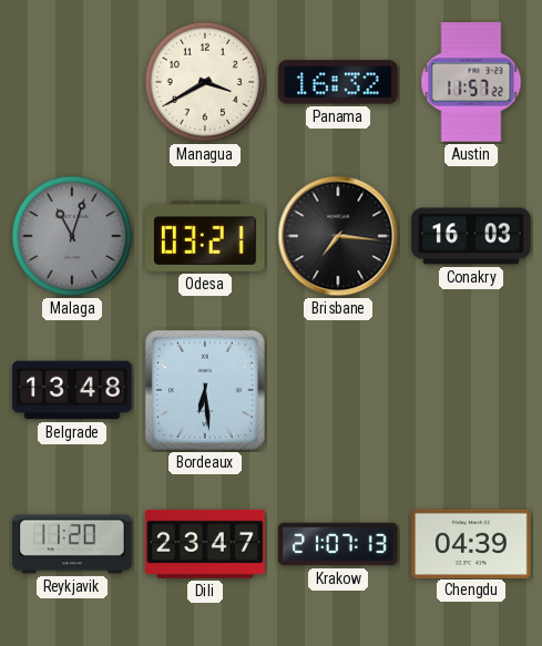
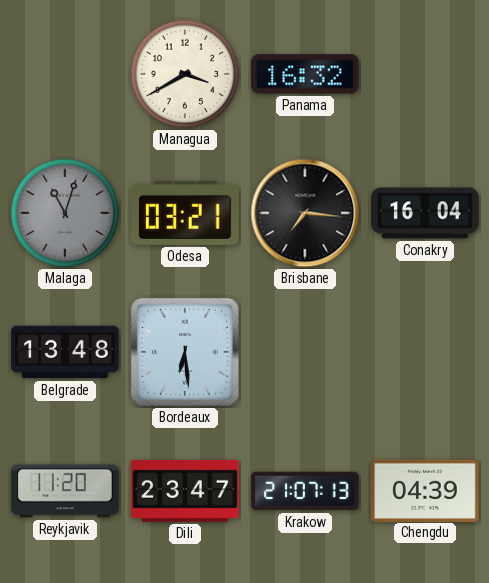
Austin: 11:57 -> none (471, 82)
Conakry: 16:03 -> 16:04 (425, 213)
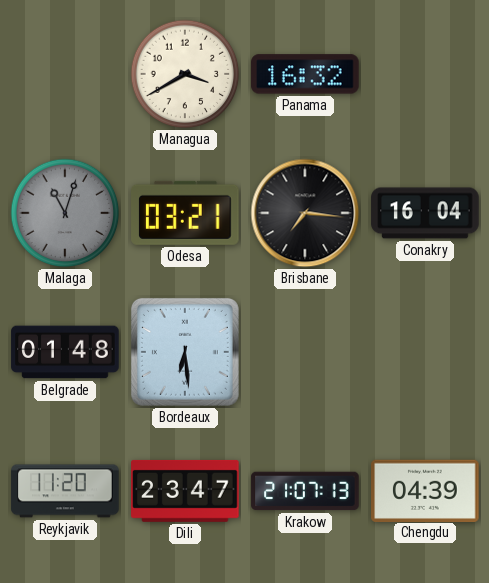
Belgrade: 13:48 -> 01:48 (65, 352)
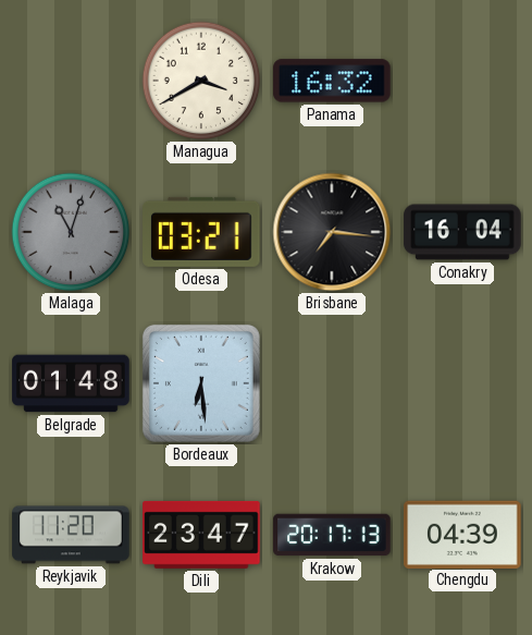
Krakow: 21:07 -> 20:17 (332, 535)
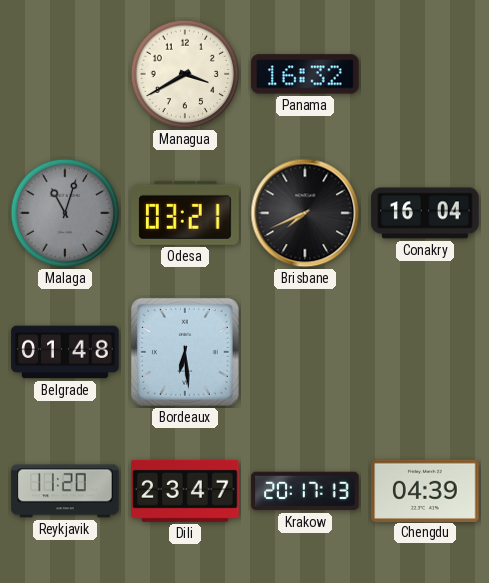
Brisbane: 7:16 -> 7:41 (305, 213)
